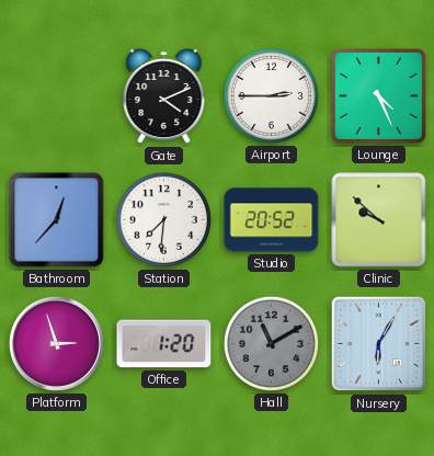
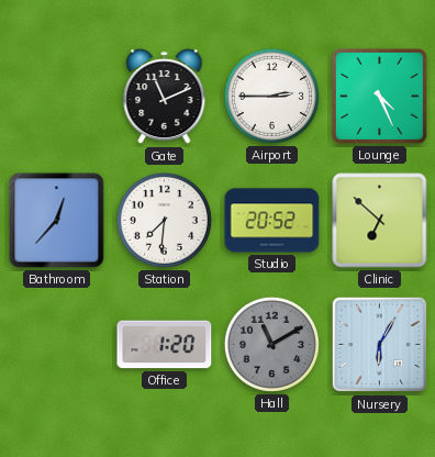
Gate: 4:11 -> 11:11 (165, 97)
Clinic: 9:52 -> 6:52 (380, 221)
Platform: 2:57 -> none (56, 343)
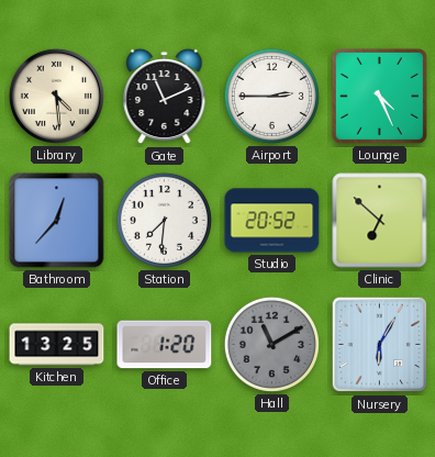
Library: none -> 4:29 (56, 96)
Kitchen: none -> 13:25 (57, 345)
